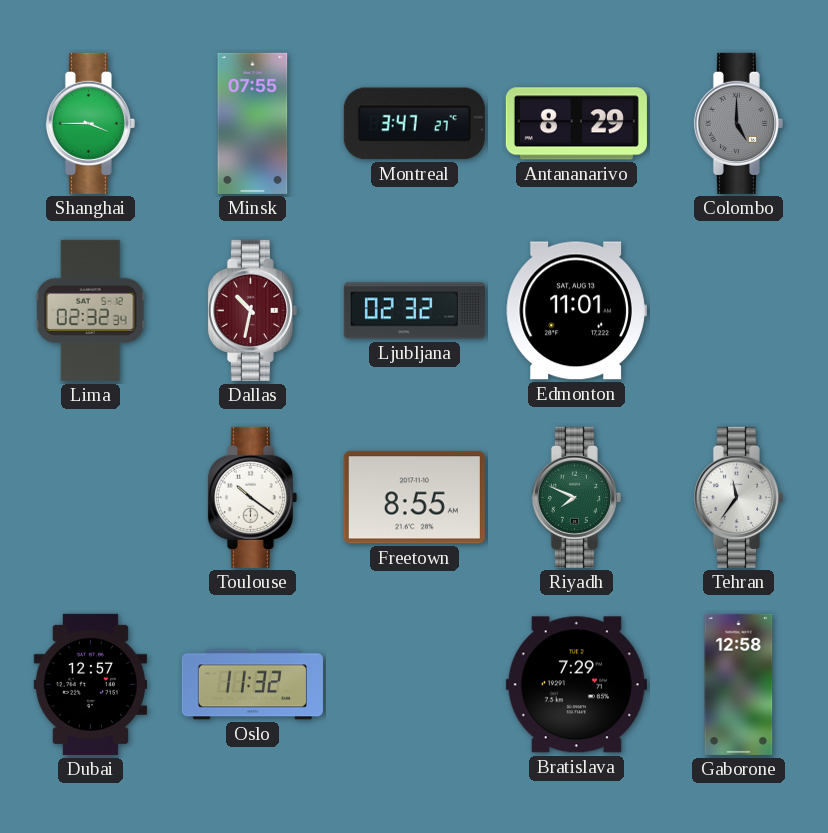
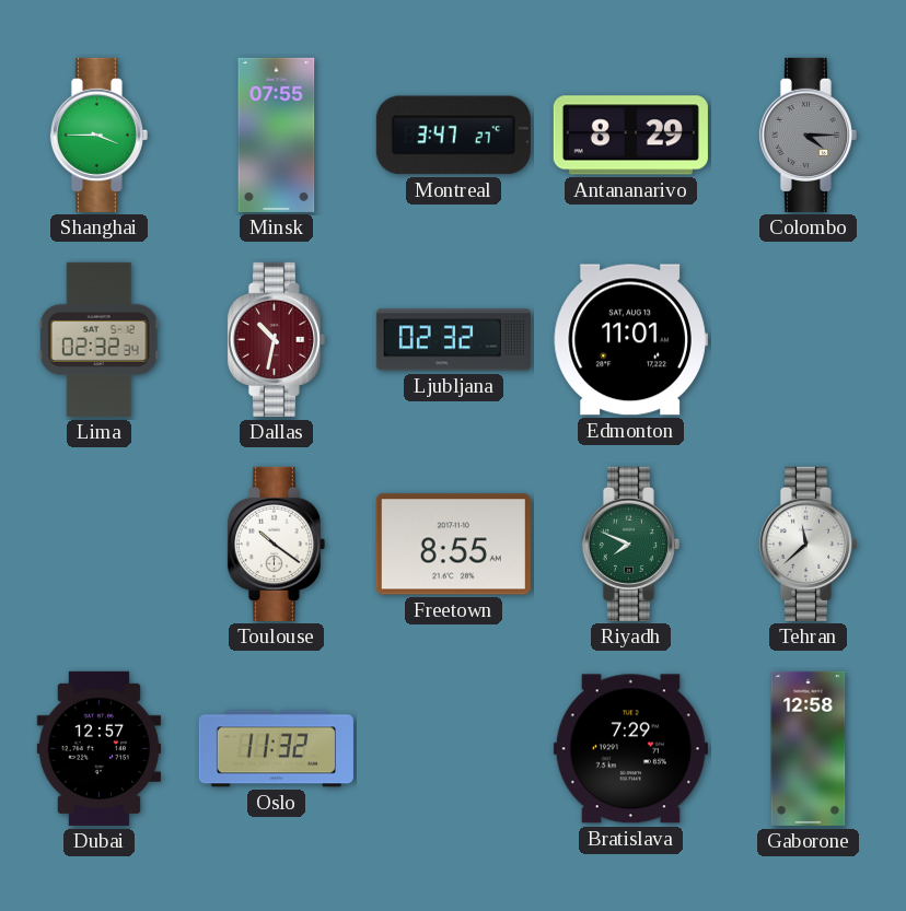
Colombo: 5:00 -> 4:15 (808, 135)
Tehran: 11:36 -> 11:38 (808, 544)
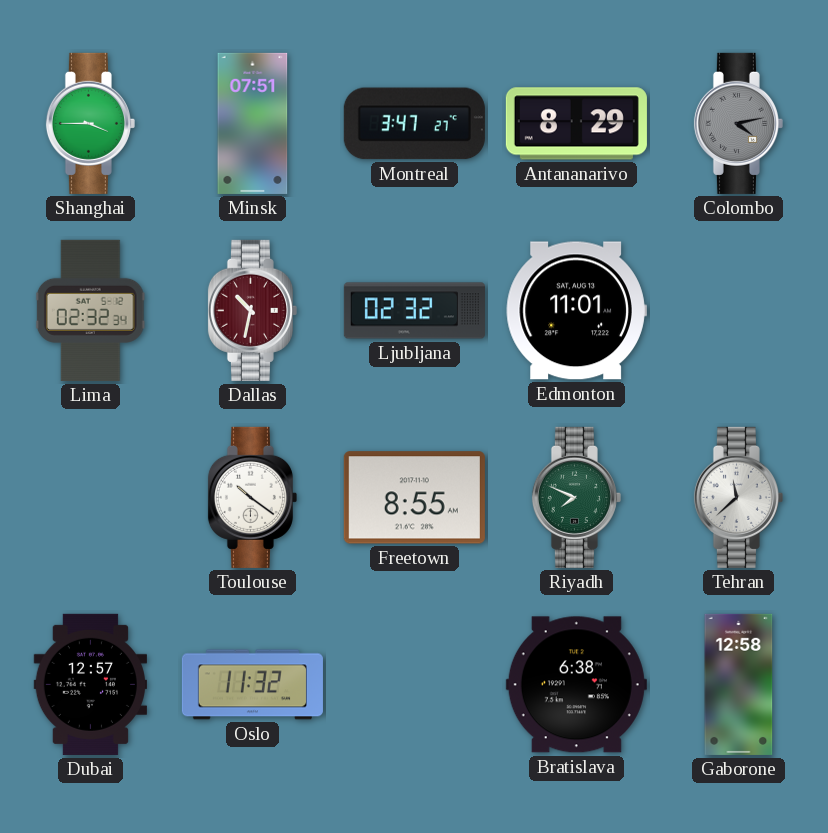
Minsk: 07:55 -> 07:51 (253, 123)
Colombo: 4:15 -> 4:13 (738, 123)
Bratislava: 7:29 -> 6:38 (576, 685)
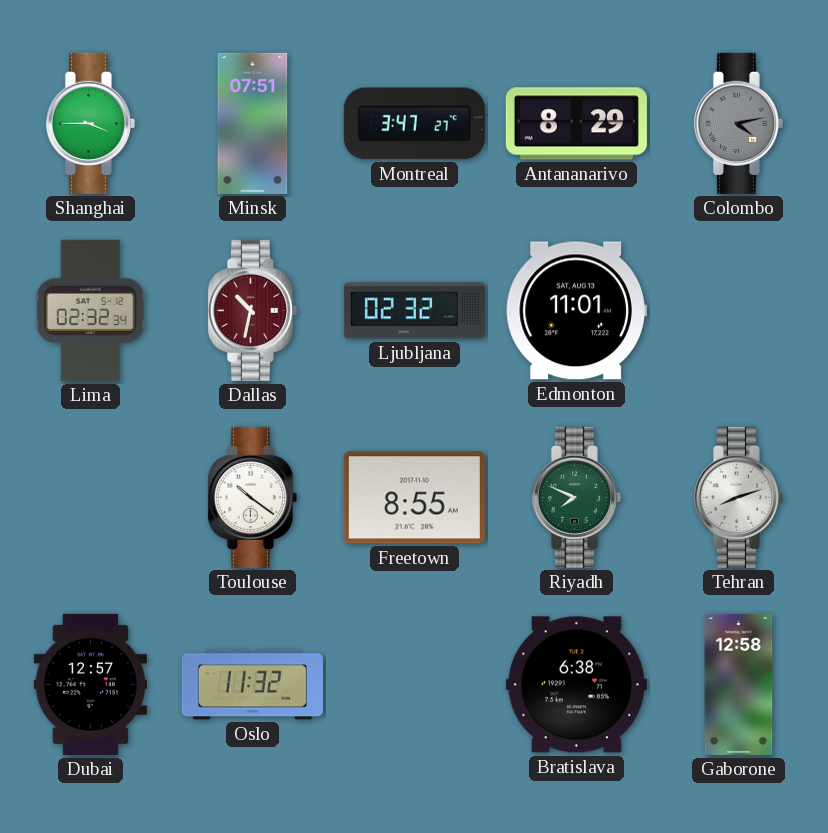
Tehran: 11:38 -> 8:12 (738, 497)
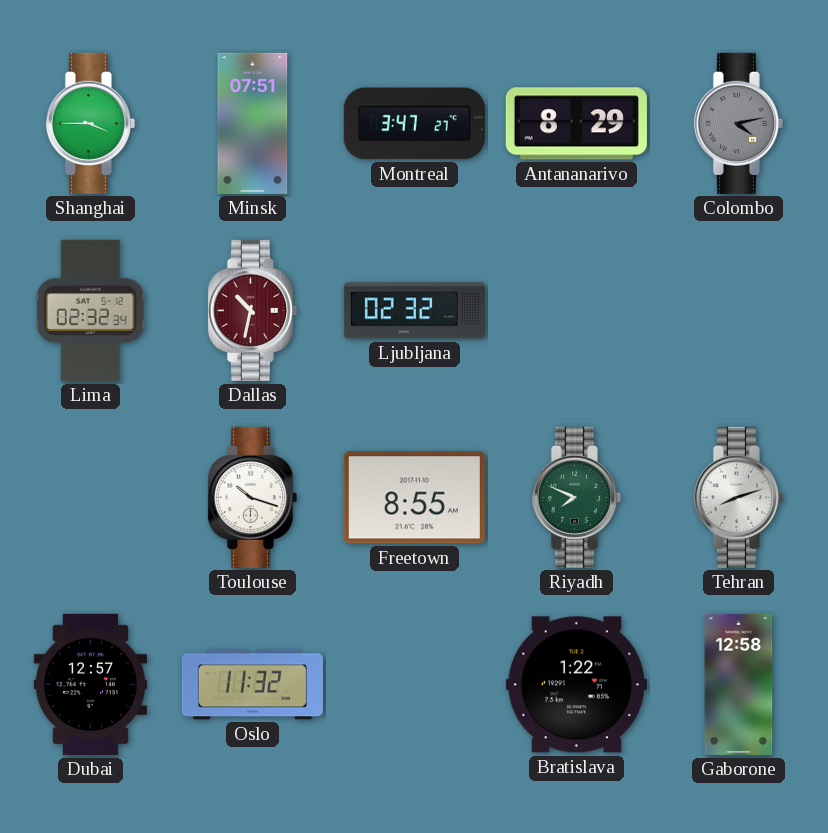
Edmonton: 11:01 -> none (576, 311)
Toulouse: 10:21 -> 10:18 (252, 497)
Bratislava: 6:38 -> 1:22 (576, 685)
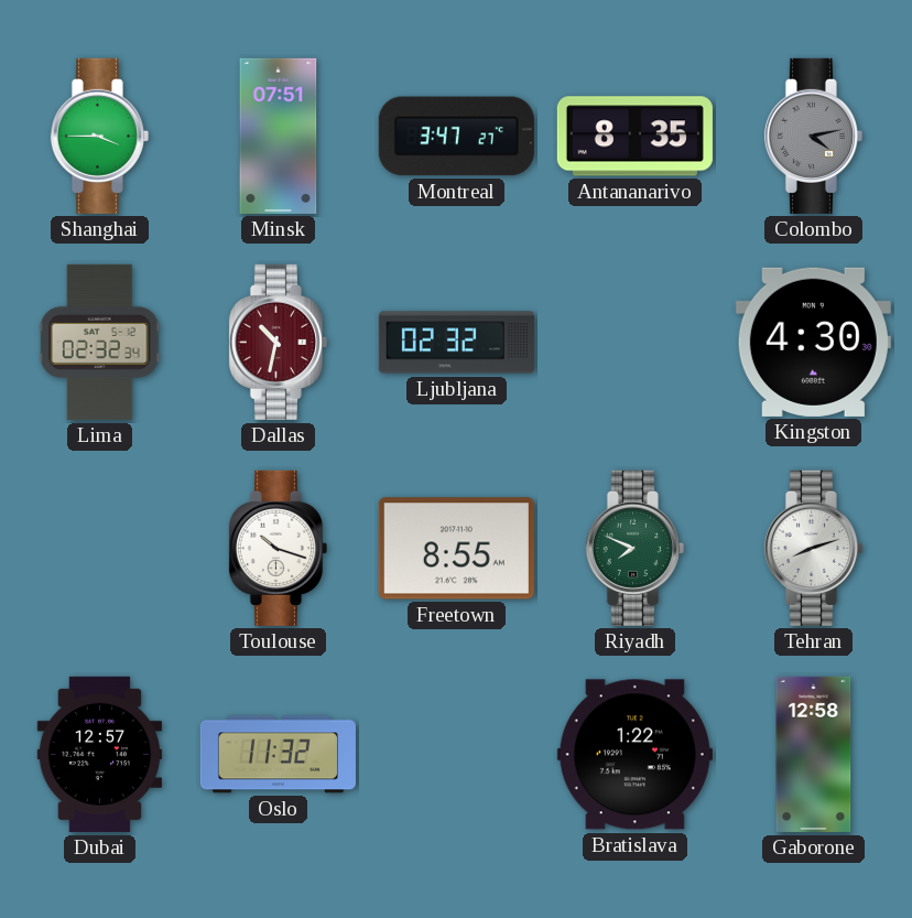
Antananarivo: 8:29 -> 8:35 (634, 137)
Kingston: none -> 4:30 (813, 342)
